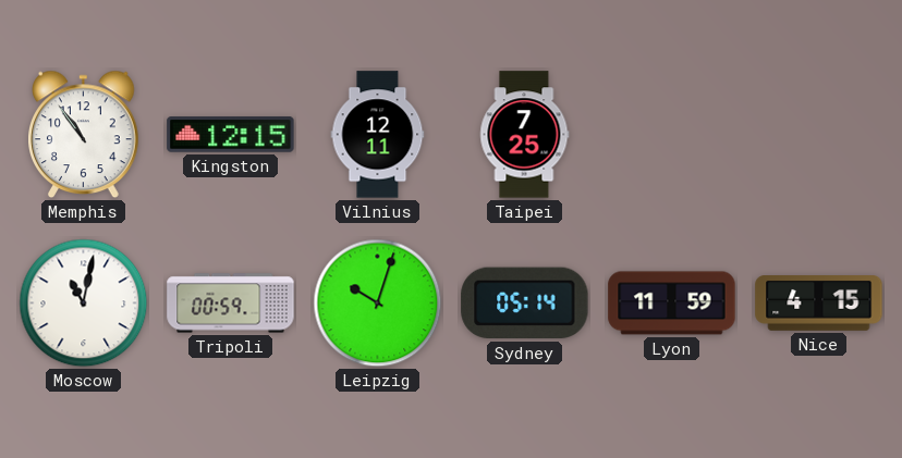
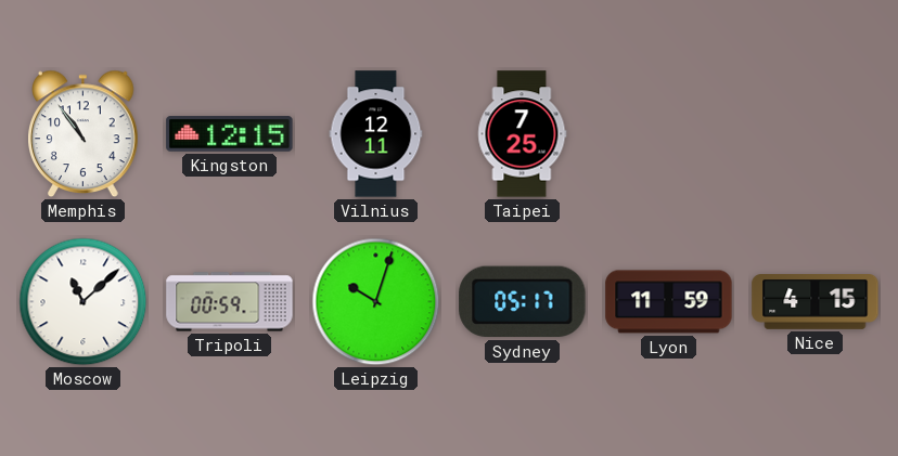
Moscow: 11:02 -> 11:08 (84, 302)
Sydney: 05:14 -> 05:17 (523, 302)
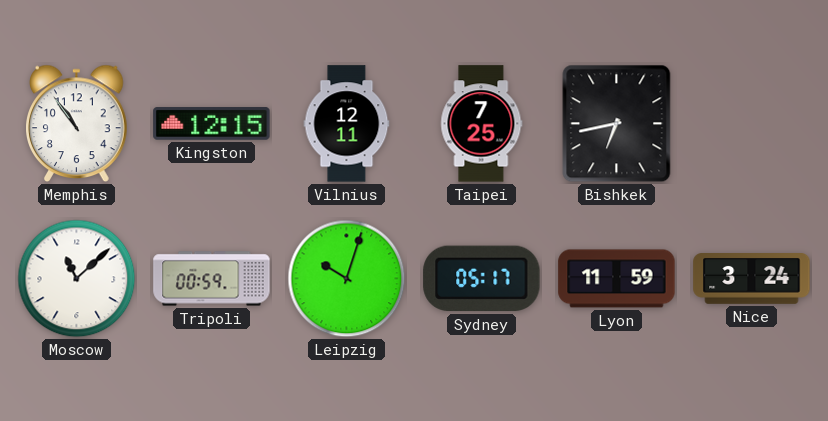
Bishkek: none -> 6:43 (617, 124)
Nice: 4:15 -> 3:24 (752, 279)
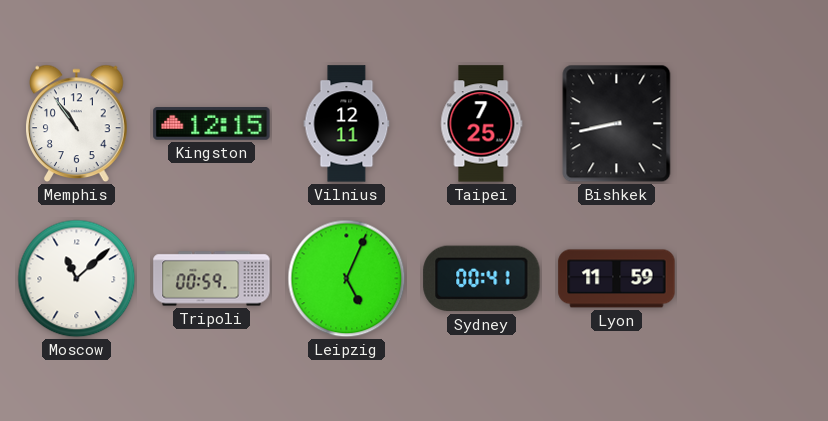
Bishkek: 6:43 -> 8:43 (617, 124)
Leipzig: 10:03 -> 5:04 (347, 279)
Sydney: 05:17 -> 00:41 (482, 279)
Nice: 3:24 -> none (752, 279)
